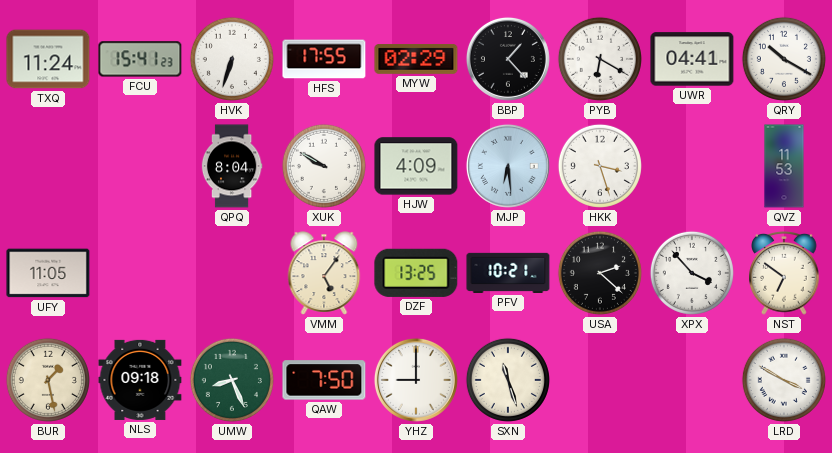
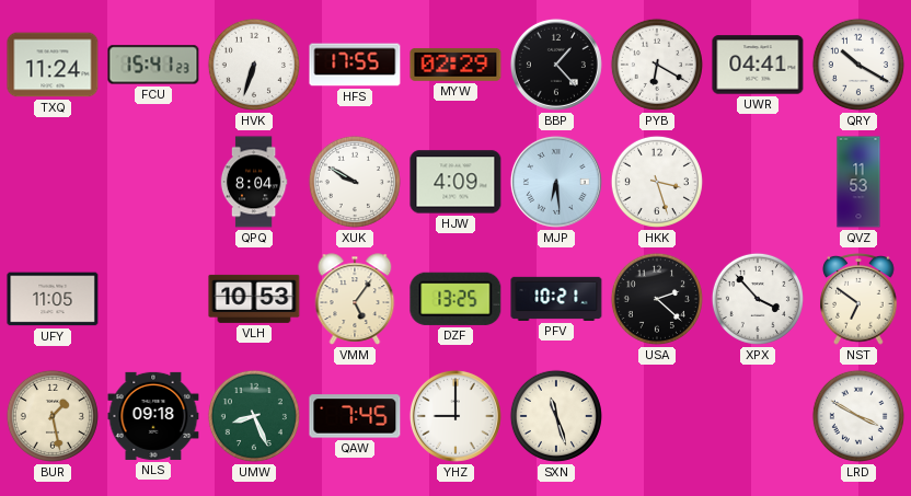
VLH: none -> 10:53 (254, 299)
QAW: 7:50 -> 7:45 (355, 416)
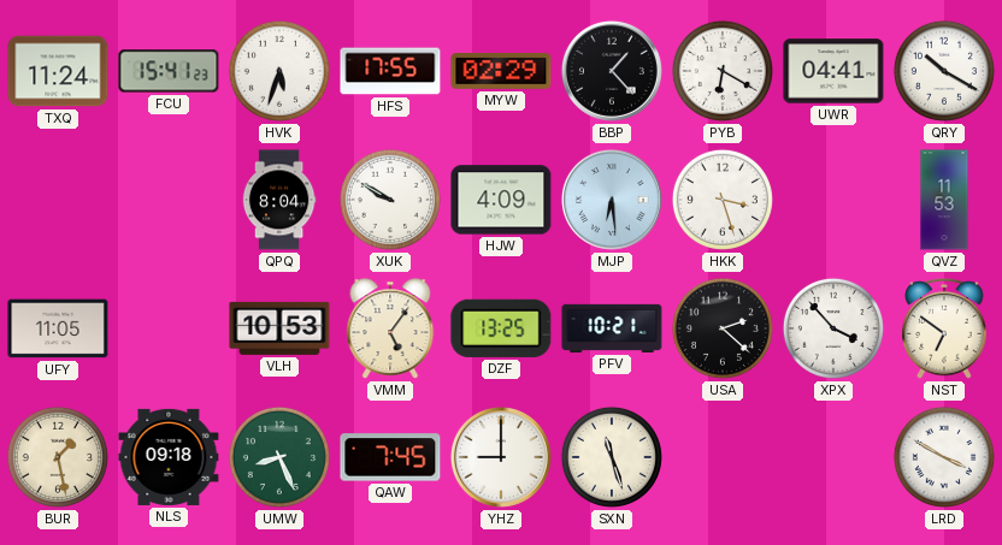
HVK: 6:33 -> 5:33 (279, 71)
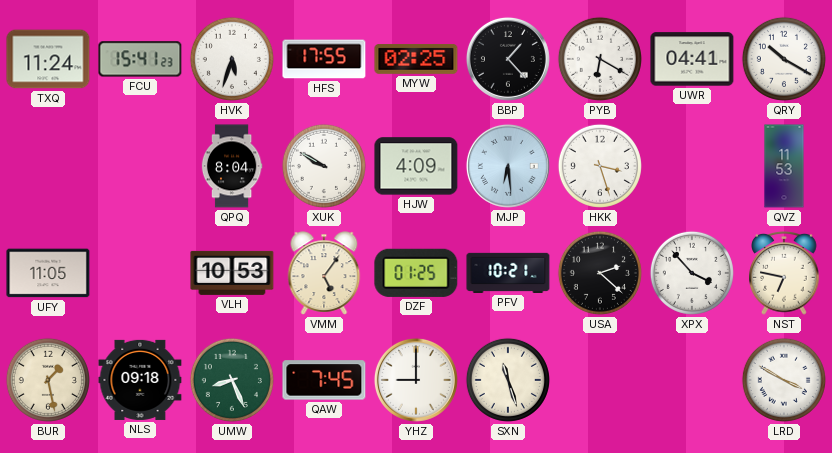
MYW: 02:29 -> 02:25 (416, 60)
DZF: 13:25 -> 01:25 (416, 273)
NST: 6:51 -> 6:47 (784, 273)
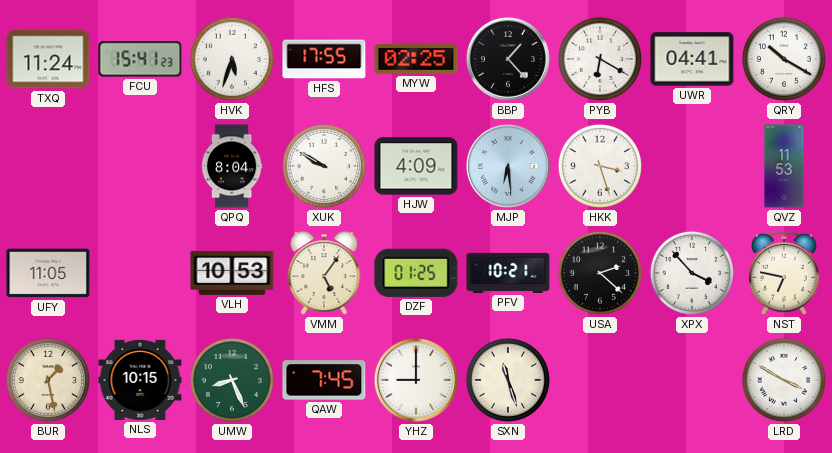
NLS: 09:18 -> 10:15 (140, 380)
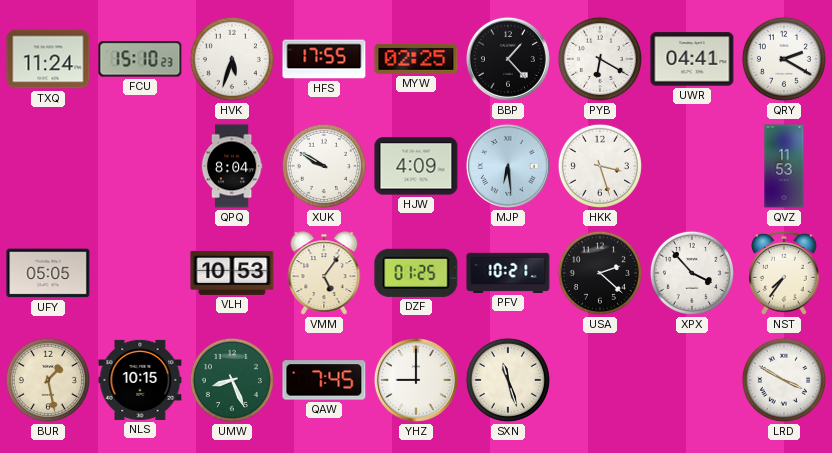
FCU: 15:41 -> 15:10 (140, 59)
QRY: 10:20 -> 2:20 (784, 59)
UFY: 11:05 -> 05:05 (48, 273)
NST: 6:47 -> 7:36 (784, 273)
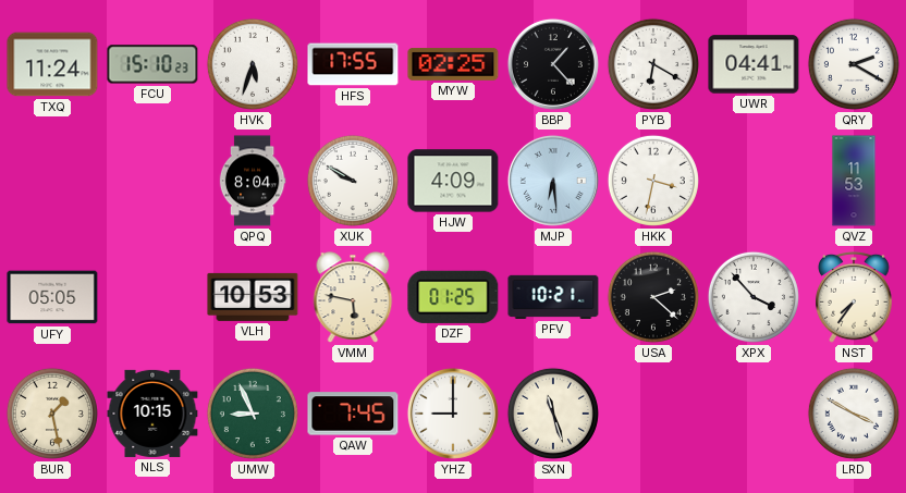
HKK: 3:27 -> 3:32 (653, 181)
VMM: 5:06 -> 5:47 (353, 297)
UMW: 8:26 -> 8:56 (253, 414)
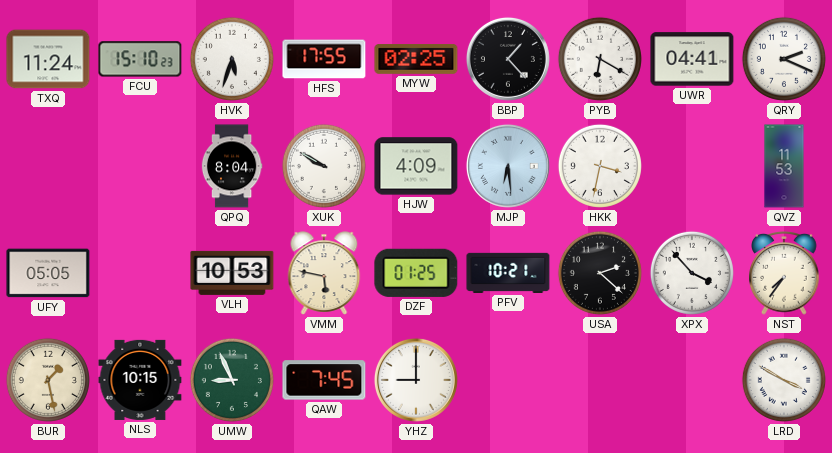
QRY: 2:20 -> 2:19 (784, 59)
SXN: 11:27 -> none (553, 414)
